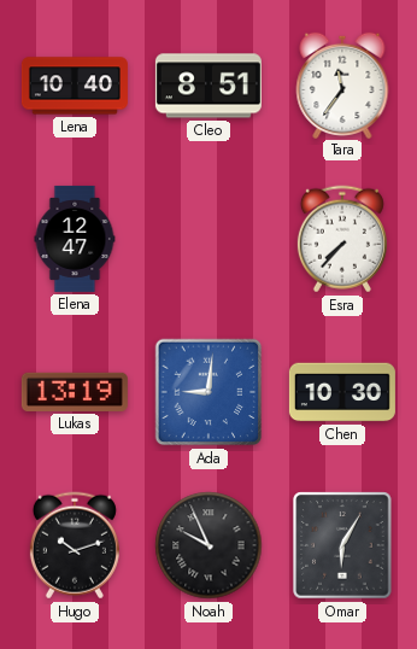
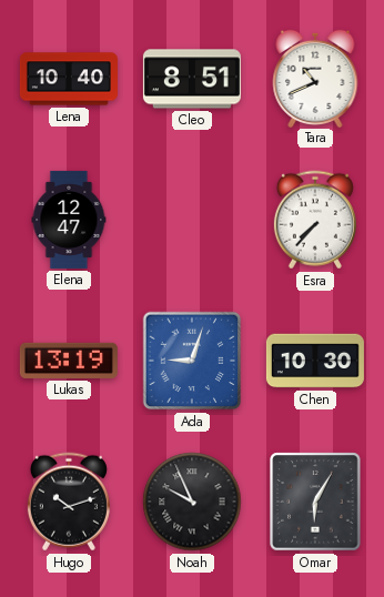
Tara: 11:36 -> 10:41 (315, 78)
Ada: 9:01 -> 9:03 (192, 361)
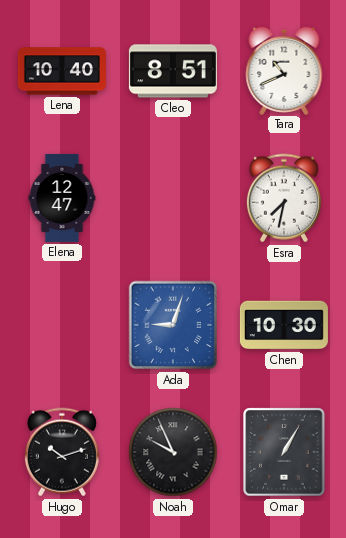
Esra: 7:37 -> 7:32 (284, 198)
Lukas: 13:19 -> none (69, 361)
Omar: 6:05 -> 1:05 (284, 452)
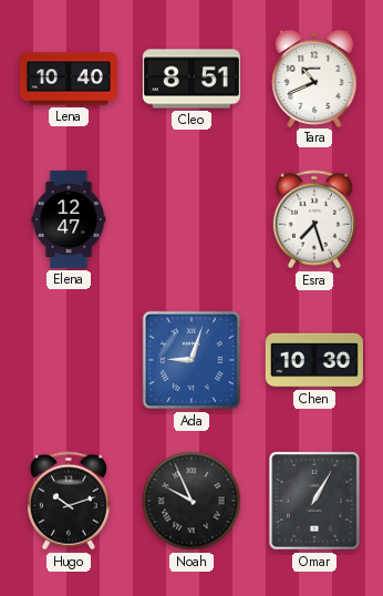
Esra: 7:32 -> 7:27 (314, 219)
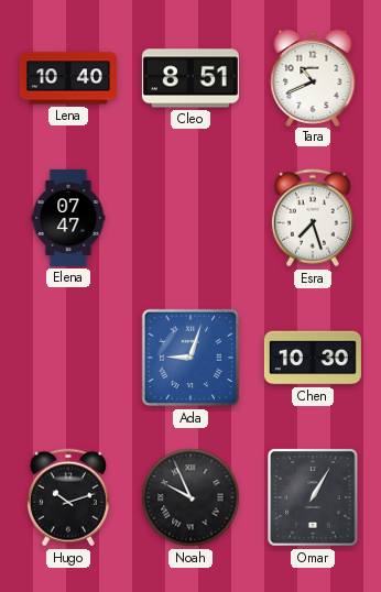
Elena: 12:47 -> 07:47 (68, 218)
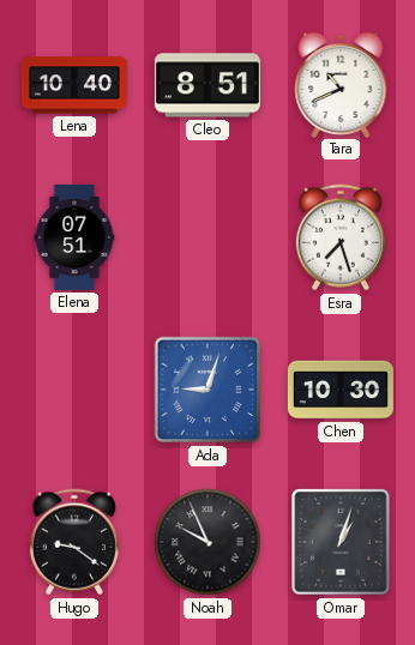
Elena: 07:47 -> 07:51 (74, 237)
Hugo: 10:12 -> 9:21 (74, 542)
Omar: 1:05 -> 1:03 (341, 542)
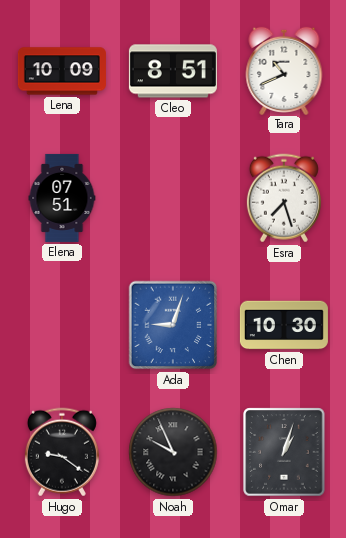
Lena: 10:40 -> 10:09 (62, 71)
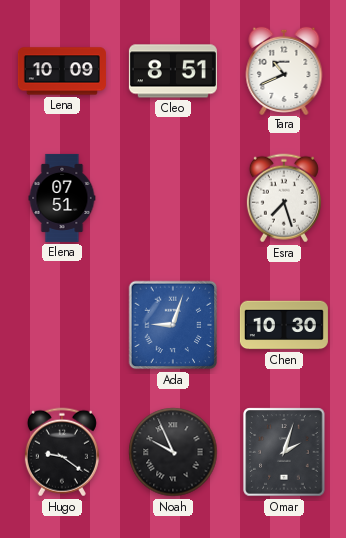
Omar: 1:03 -> 2:03 (284, 452)
